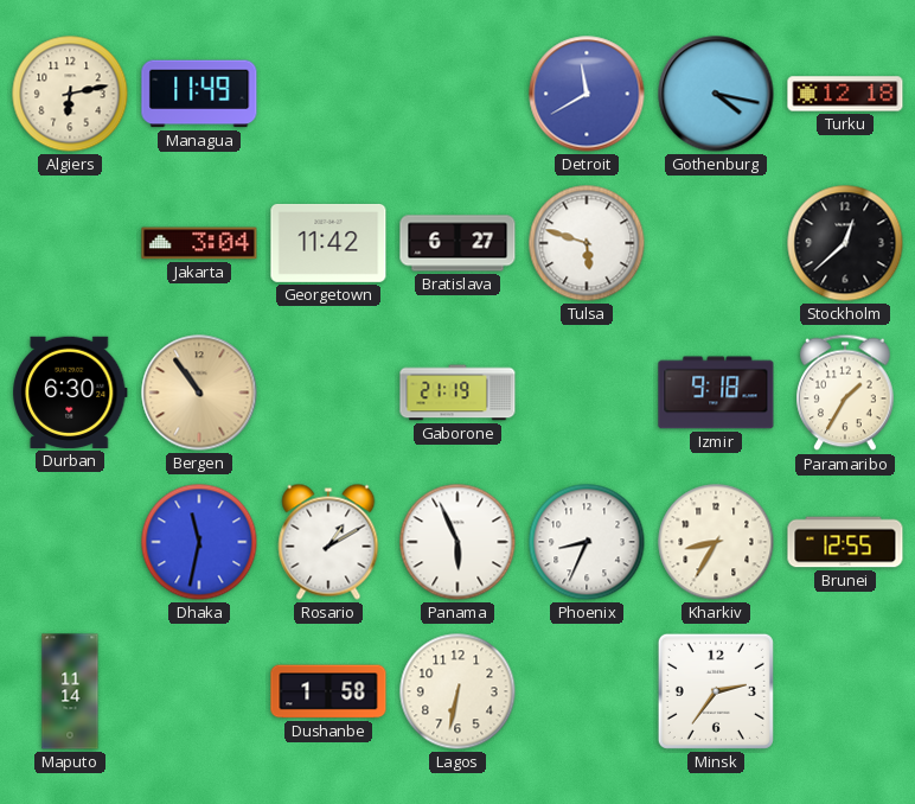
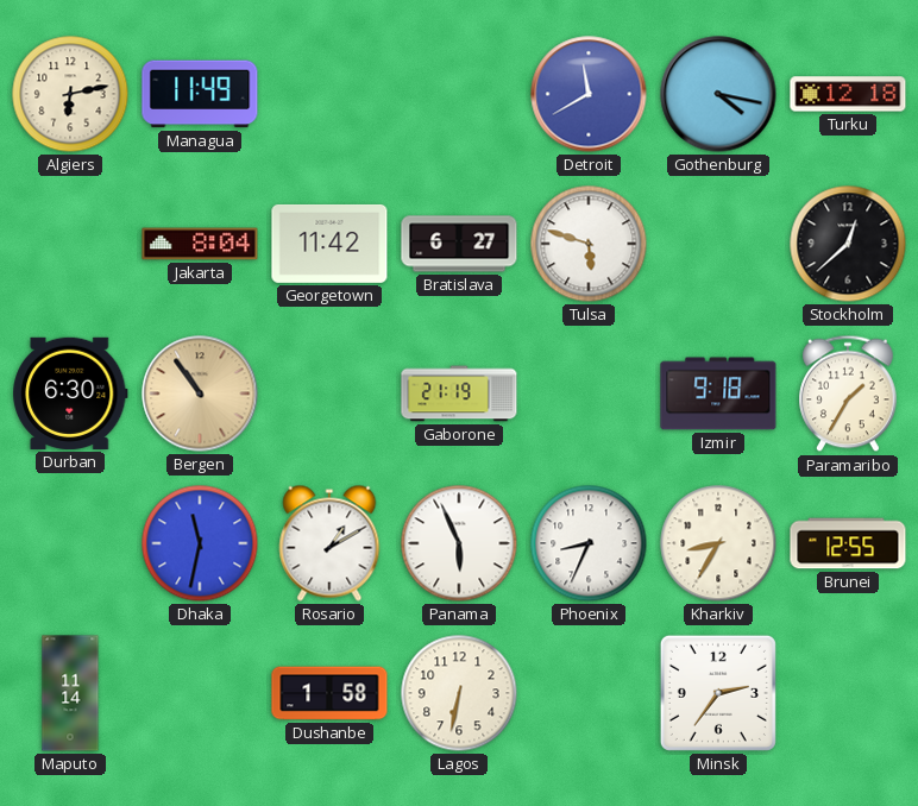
Jakarta: 3:04 -> 8:04 (200, 244)
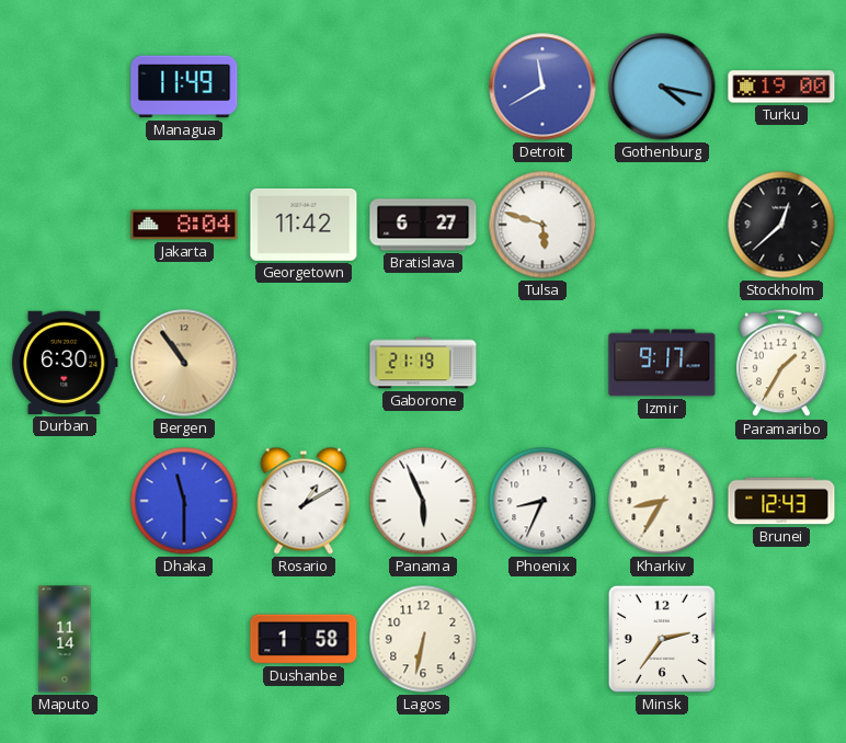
Algiers: 6:13 -> none (70, 94)
Turku: 12:18 -> 19:00 (781, 87)
Izmir: 9:18 -> 9:17 (662, 363)
Dhaka: 11:32 -> 11:30 (184, 501)
Brunei: 12:55 -> 12:43 (781, 501)
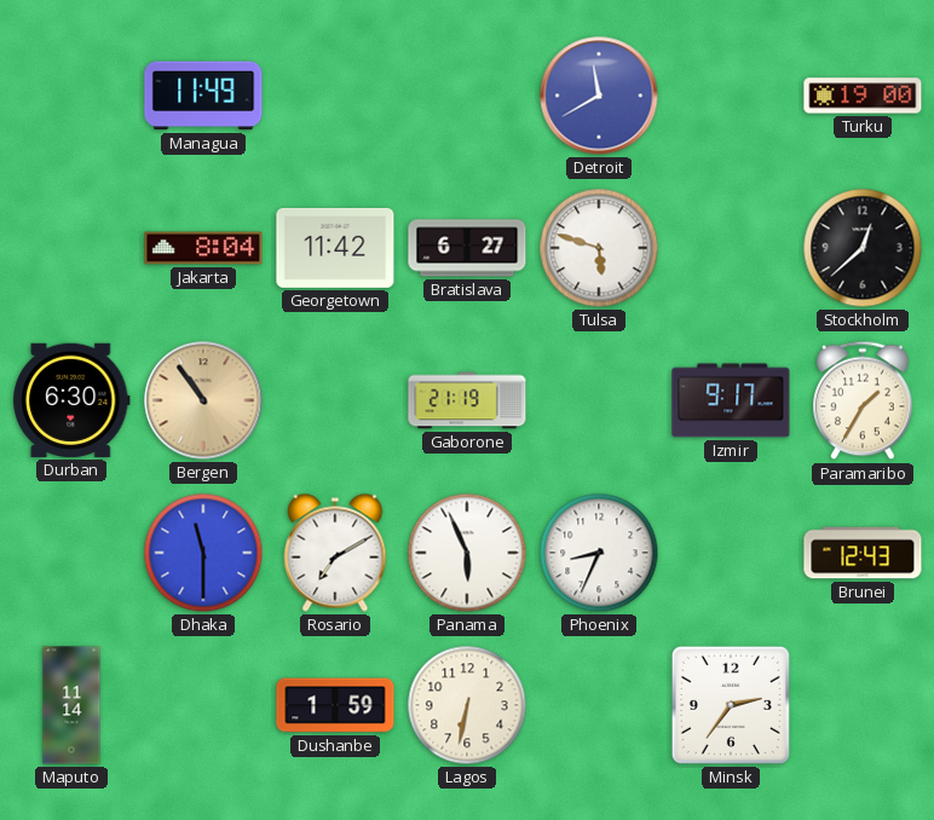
Gothenburg: 4:17 -> none (662, 87)
Rosario: 1:10 -> 7:10 (335, 553)
Kharkiv: 8:35 -> none (662, 501)
Dushanbe: 1:58 -> 1:59 (335, 705)
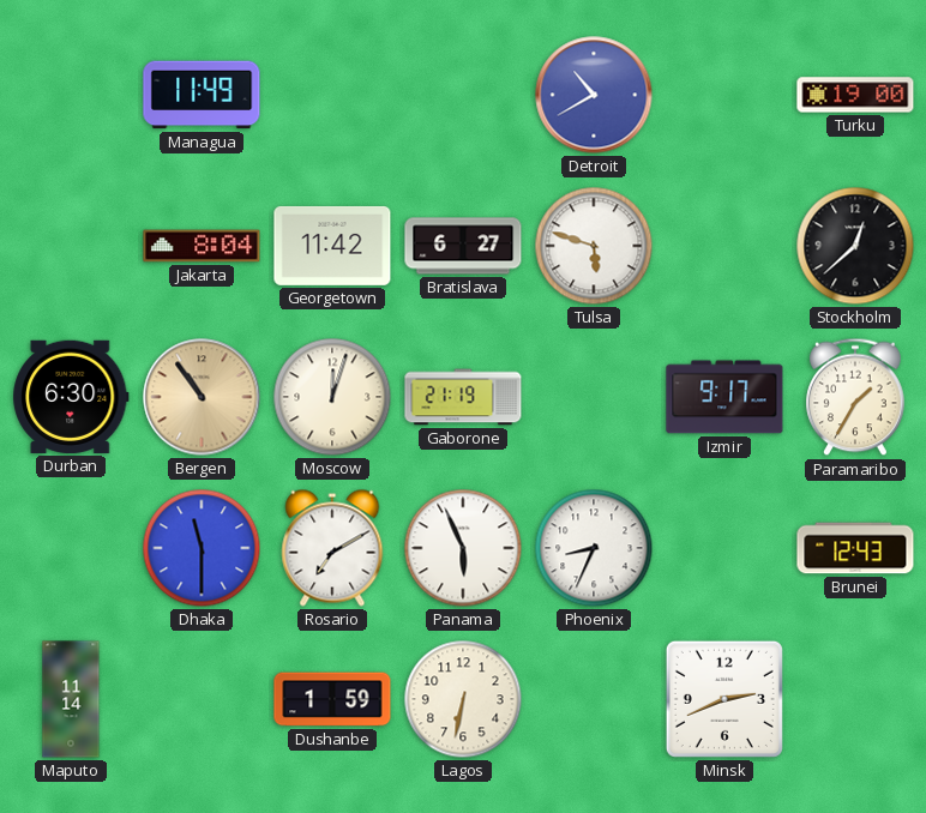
Detroit: 11:40 -> 10:40 (594, 95)
Moscow: none -> 12:03 (332, 397)
Minsk: 2:36 -> 2:41 (724, 699)
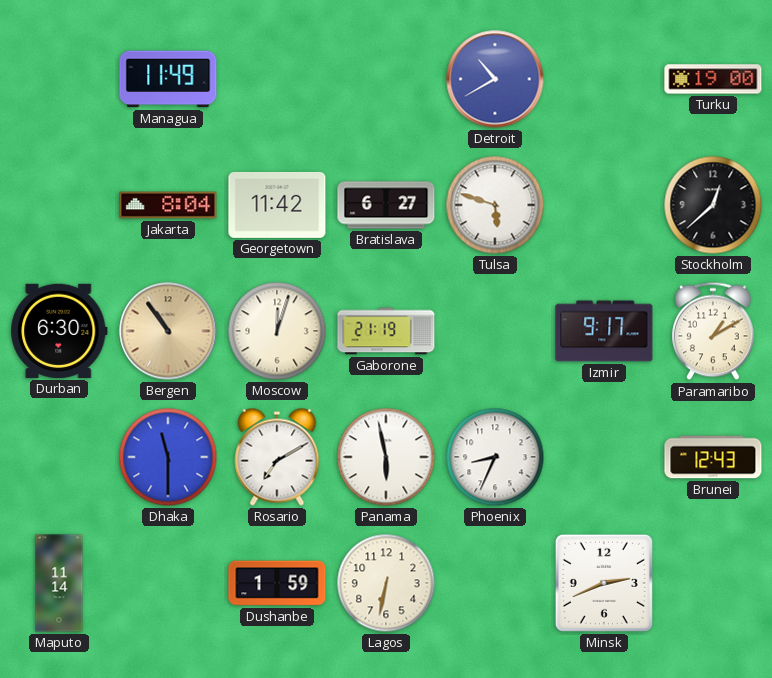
Paramaribo: 1:35 -> 1:10 (714, 331)
Panama: 5:56 -> 5:58 (386, 457)
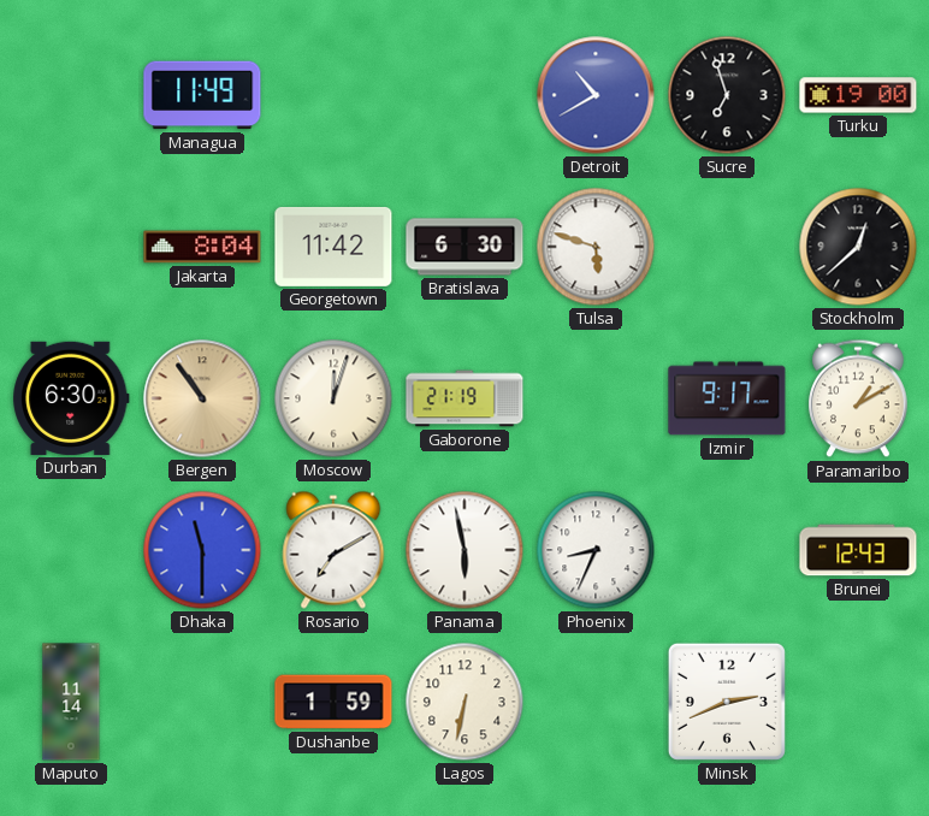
Sucre: none -> 6:57 (727, 95)
Bratislava: 6:27 -> 6:30 (464, 247)
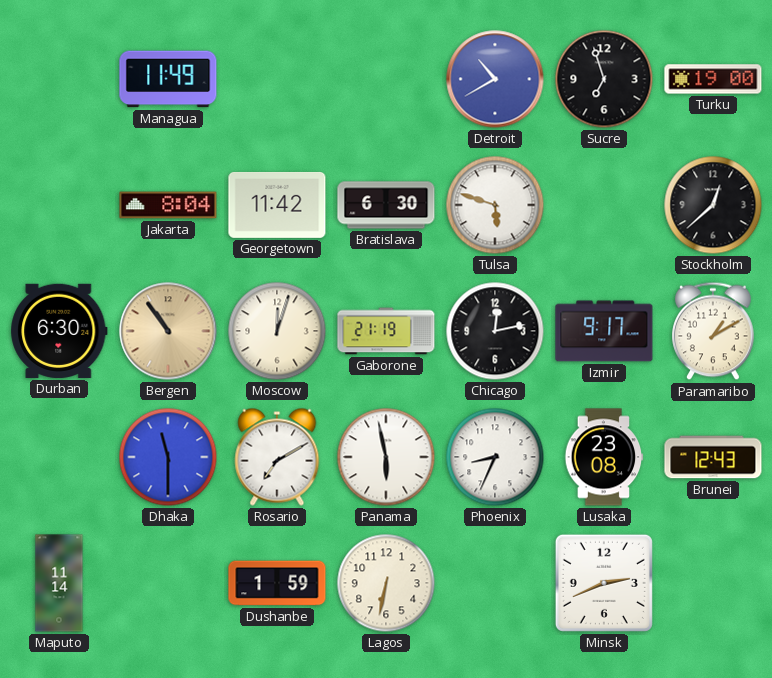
Chicago: none -> 12:13 (495, 331)
Lusaka: none -> 23:08 (604, 457)
